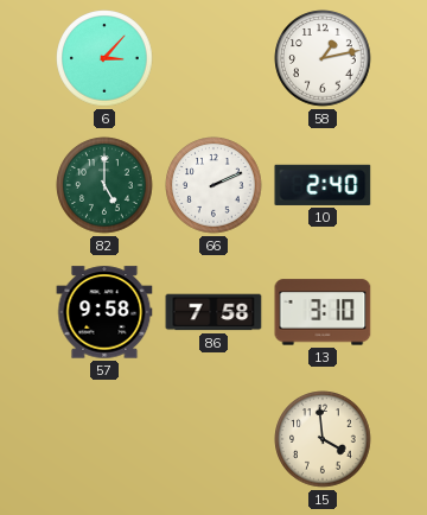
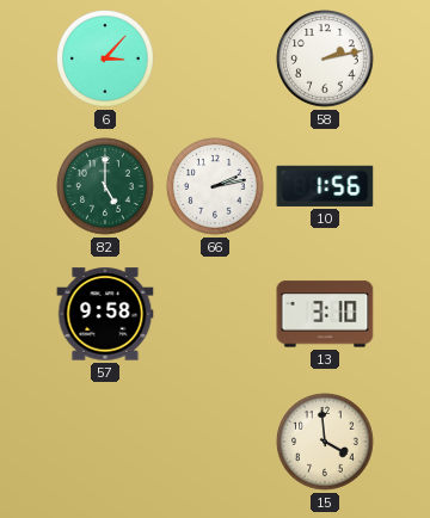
58: 1:13 -> 2:13 (325, 58)
66: 2:11 -> 2:13 (215, 186)
10: 2:40 -> 1:56 (325, 186)
86: 7:58 -> none (213, 312)
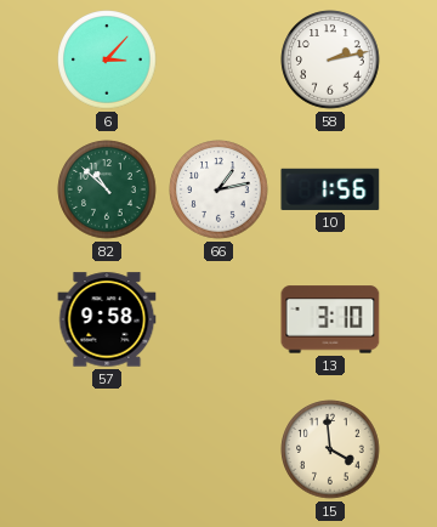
82: 5:00 -> 10:52 (107, 189)
66: 2:13 -> 1:13 (218, 189)
